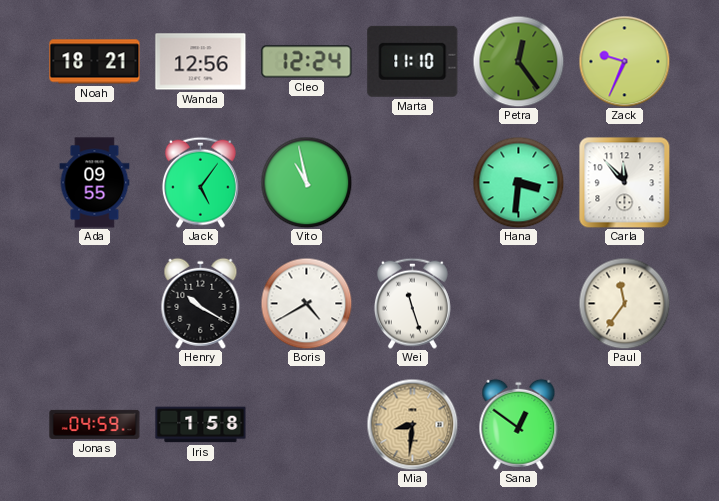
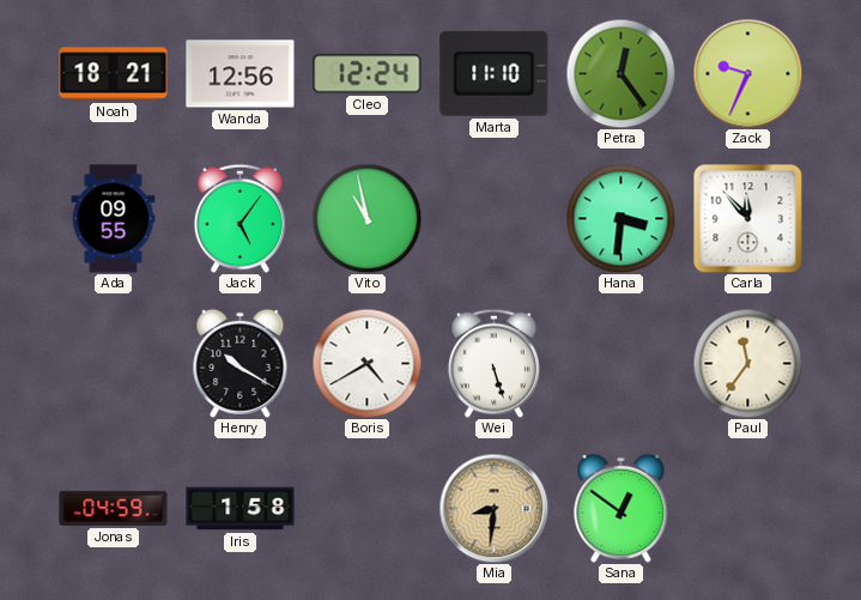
Wei: 11:27 -> 5:27 (493, 363)
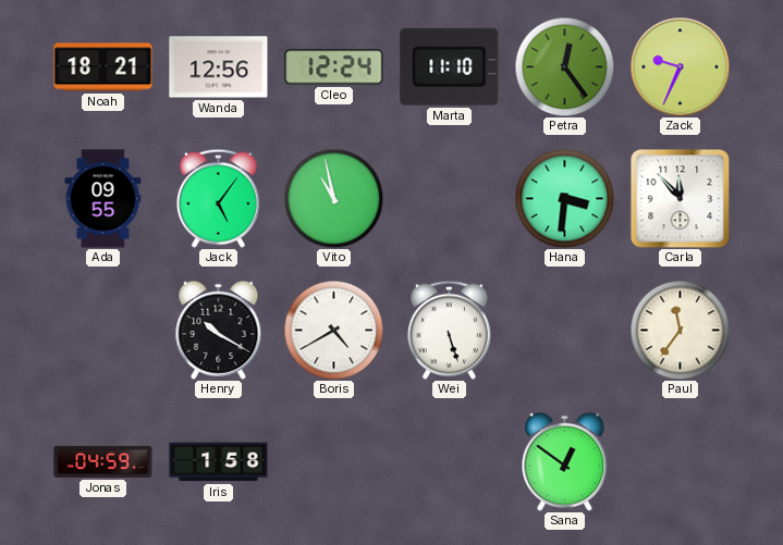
Mia: 8:31 -> none (493, 508)
